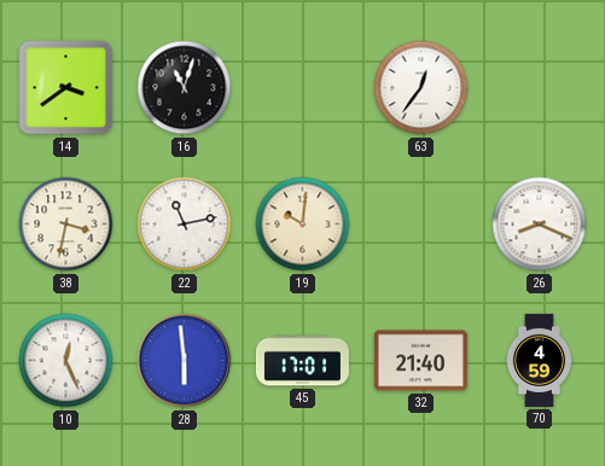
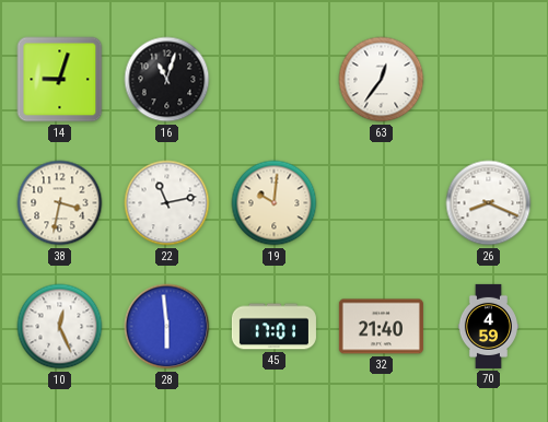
14: 3:39 -> 9:03 (60, 80)
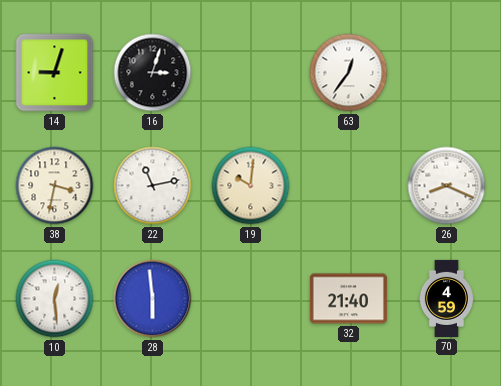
16: 11:03 -> 3:03 (153, 73)
10: 12:26 -> 12:29 (55, 299)
45: 17:01 -> none (273, 327)
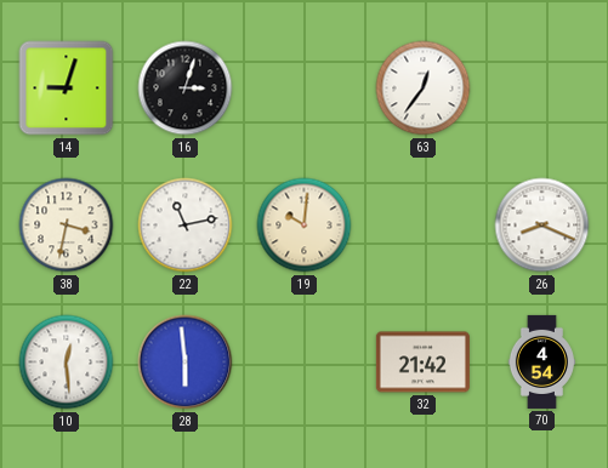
32: 21:40 -> 21:42 (422, 363)
70: 4:59 -> 4:54 (541, 361)
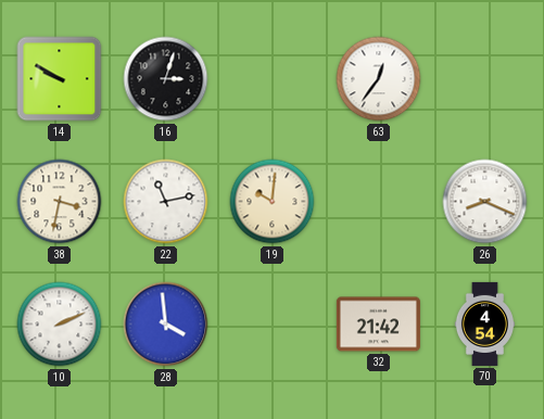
14: 9:03 -> 9:50 (60, 79)
10: 12:29 -> 2:11 (60, 325)
28: 5:59 -> 3:59 (166, 325)
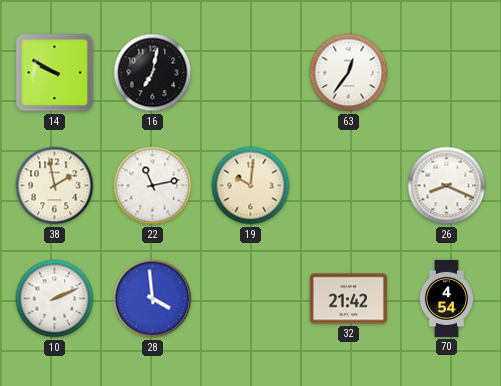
16: 3:03 -> 7:02 (153, 73)
38: 3:32 -> 1:58 (55, 186)
